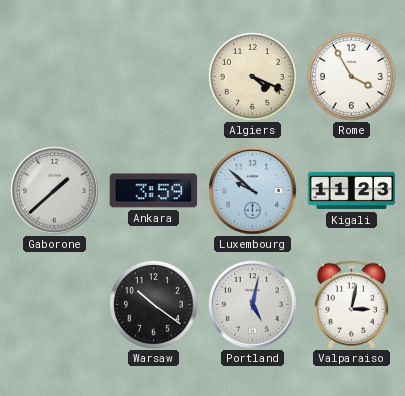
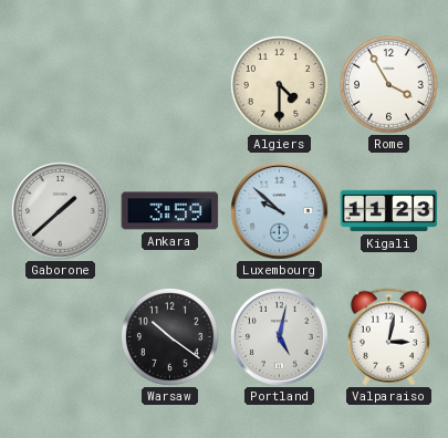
Algiers: 4:19 -> 4:30 (279, 84)
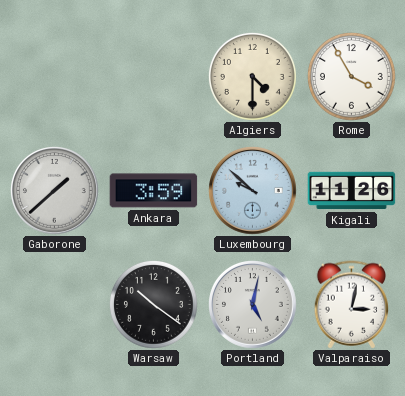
Kigali: 11:23 -> 11:26 (352, 191)
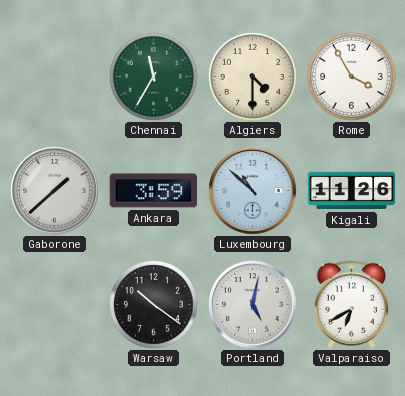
Chennai: none -> 11:35 (153, 76)
Luxembourg: 9:52 -> 10:52 (253, 191)
Valparaiso: 3:02 -> 6:40 (351, 305)
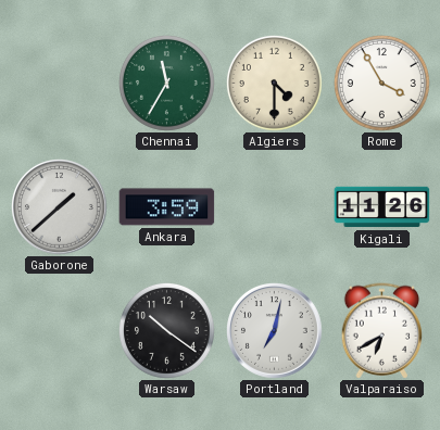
Luxembourg: 10:52 -> none (253, 191)
Portland: 5:02 -> 7:02 (275, 331)
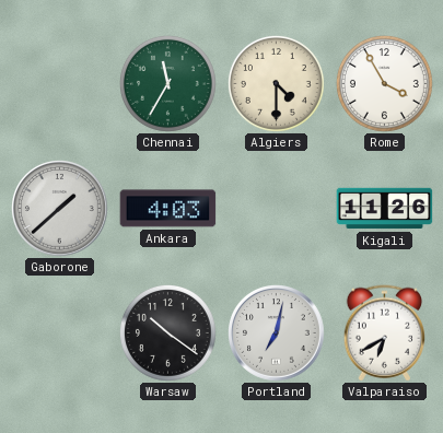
Ankara: 3:59 -> 4:03 (168, 209)
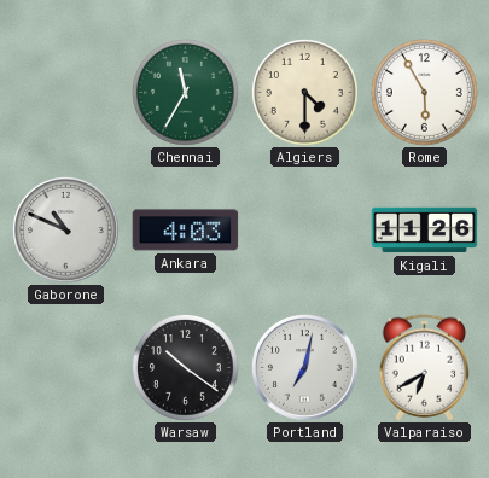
Rome: 3:55 -> 5:55 (424, 92)
Gaborone: 1:38 -> 10:49 (66, 231)
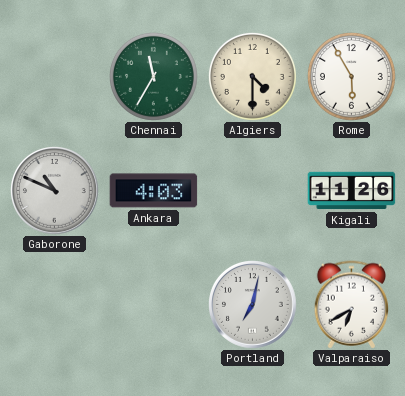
Warsaw: 10:21 -> none (185, 367)
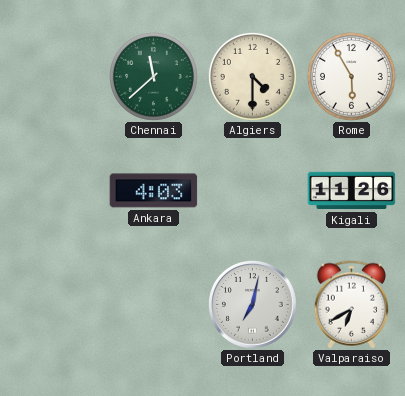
Chennai: 11:35 -> 11:38 (153, 76)
Gaborone: 10:49 -> none (55, 191)
